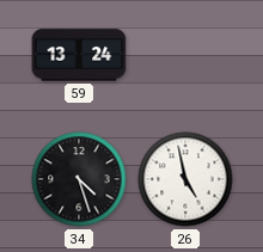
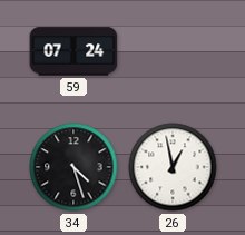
59: 13:24 -> 07:24 (73, 51)
26: 4:58 -> 12:58 (173, 167)
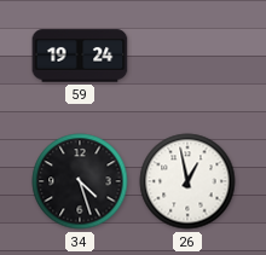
59: 07:24 -> 19:24 (80, 56)
